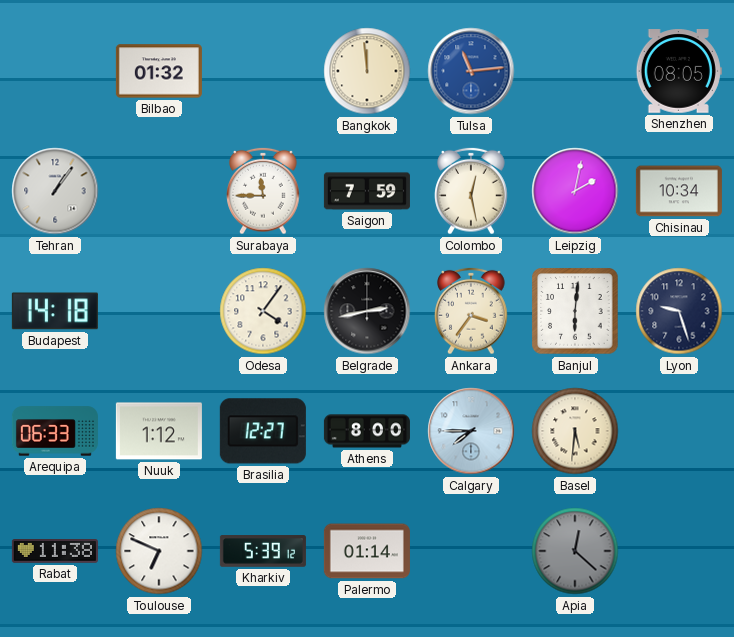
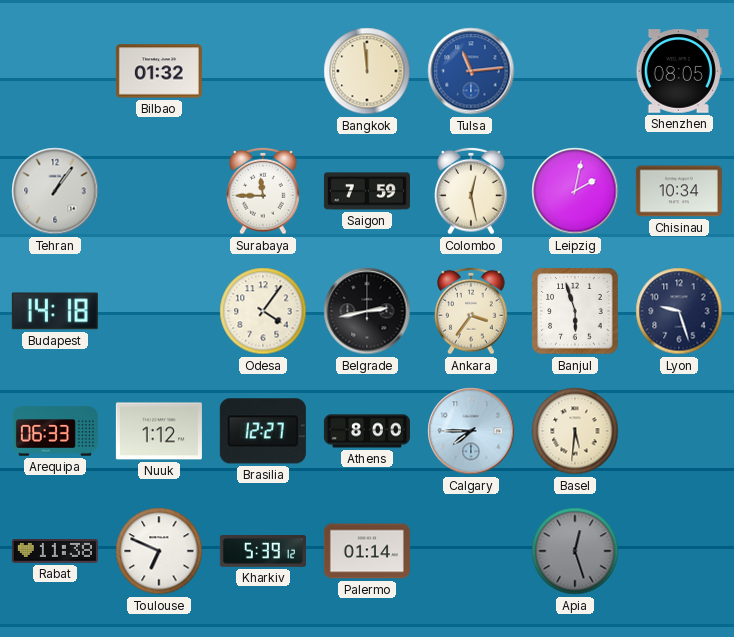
Banjul: 6:01 -> 5:57 (575, 311)
Apia: 12:22 -> 12:27 (575, 551)
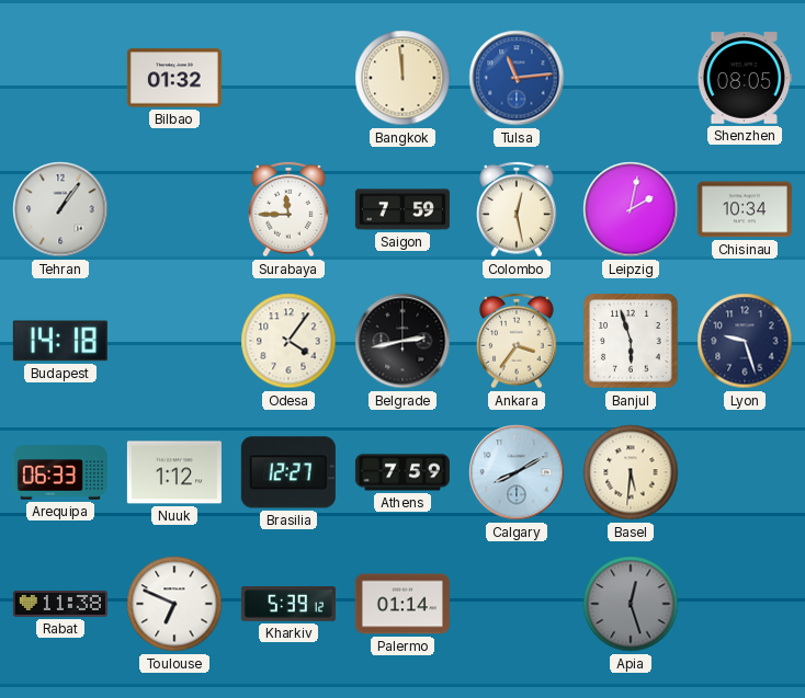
Athens: 8:00 -> 7:59 (402, 472)
Calgary: 7:45 -> 8:10 (517, 472)
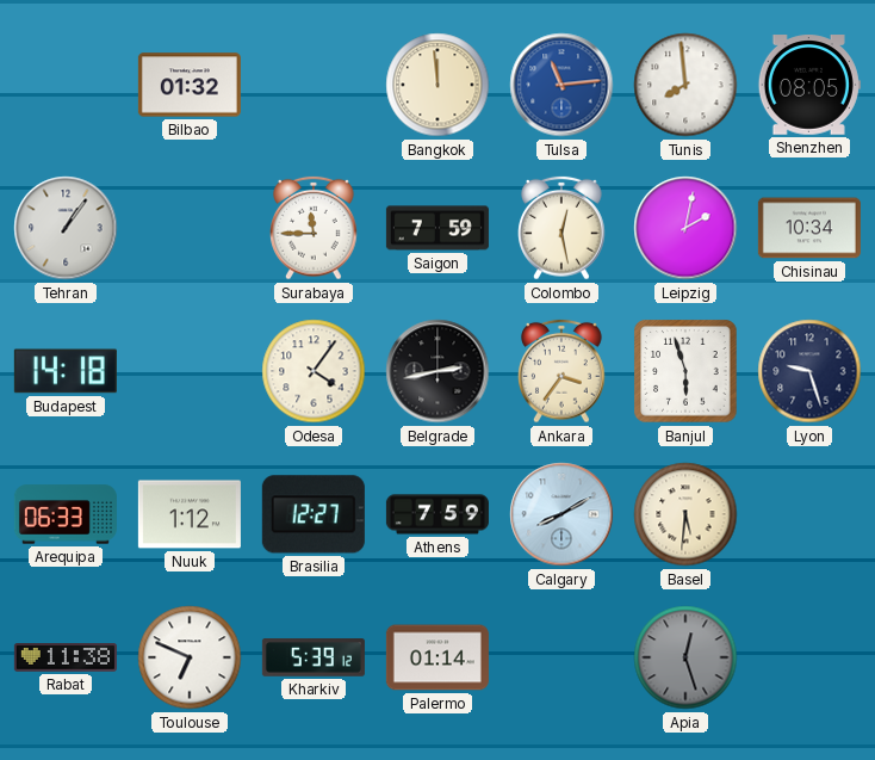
Tunis: none -> 7:59 (685, 85)
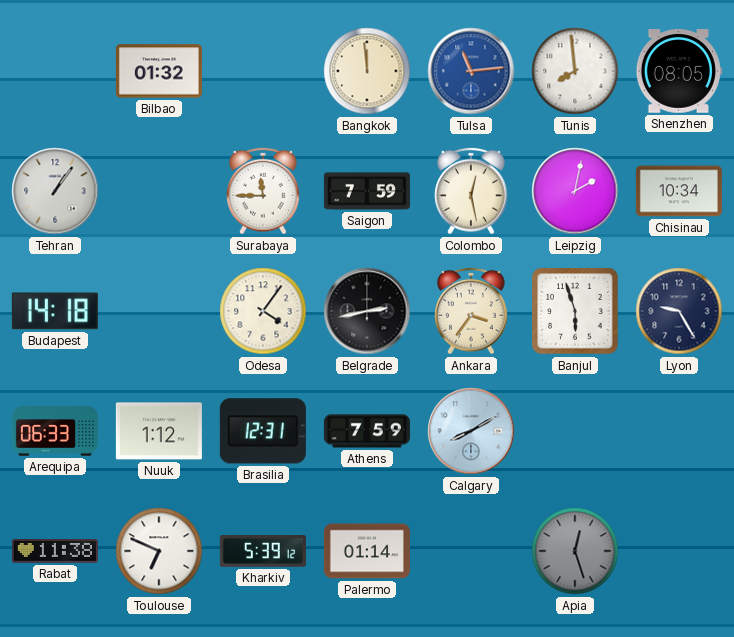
Lyon: 9:27 -> 9:25 (679, 311)
Brasilia: 12:27 -> 12:31 (263, 431)
Basel: 5:31 -> none (685, 514)
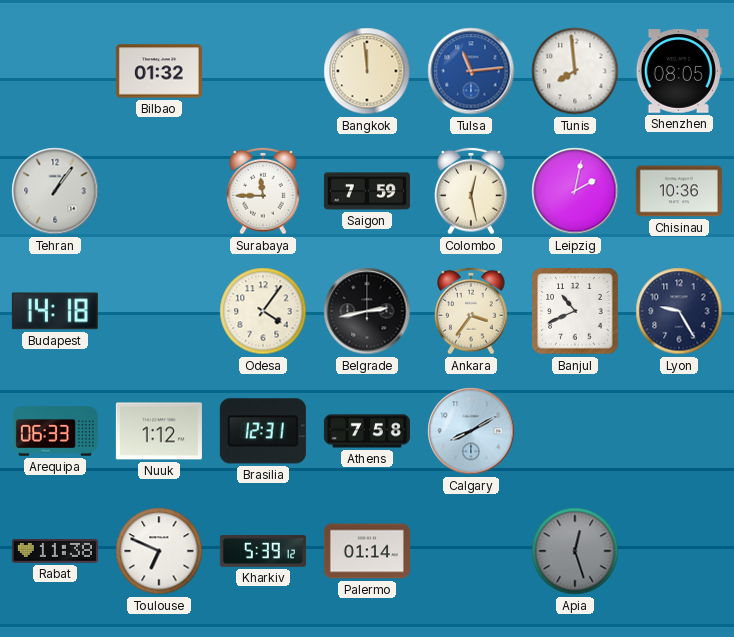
Chisinau: 10:34 -> 10:36 (679, 191)
Banjul: 5:57 -> 10:41 (575, 311)
Athens: 7:59 -> 7:58 (367, 431)
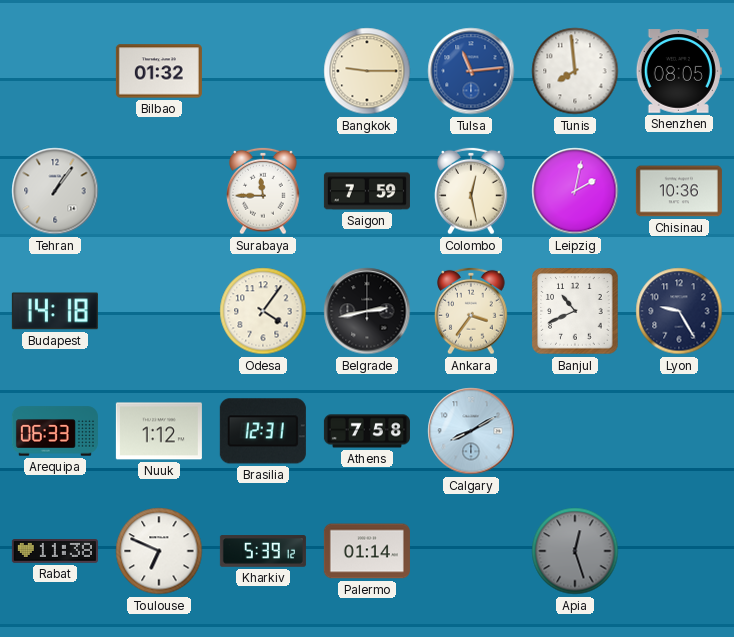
Bangkok: 11:59 -> 9:15 (367, 71)
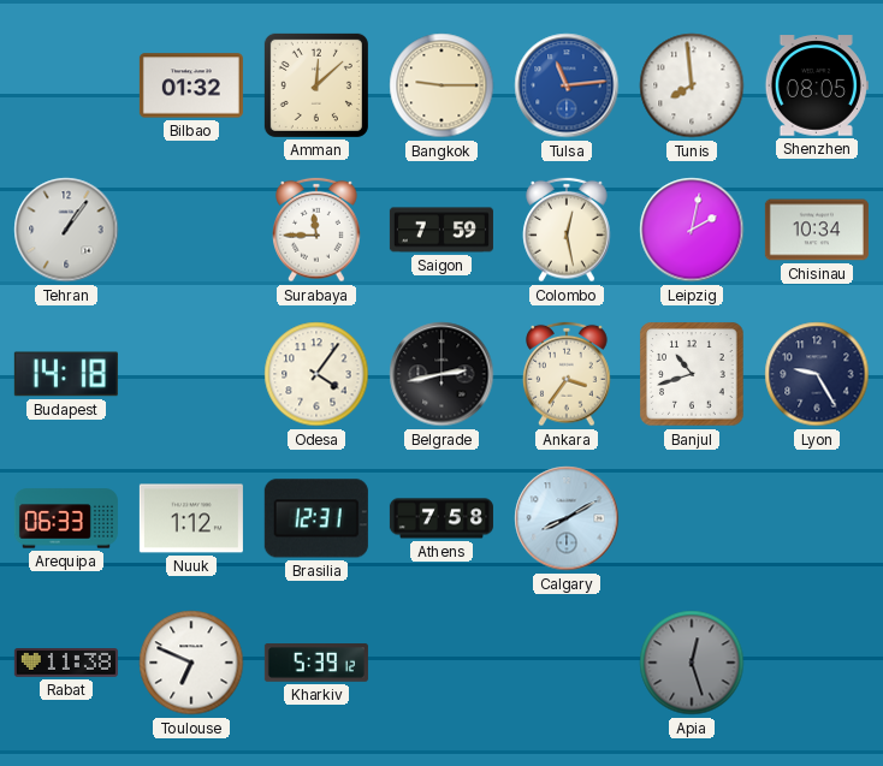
Amman: none -> 12:08 (316, 85)
Chisinau: 10:36 -> 10:34 (817, 230)
Banjul: 10:41 -> 10:42 (692, 374)
Palermo: 01:14 -> none (367, 551)
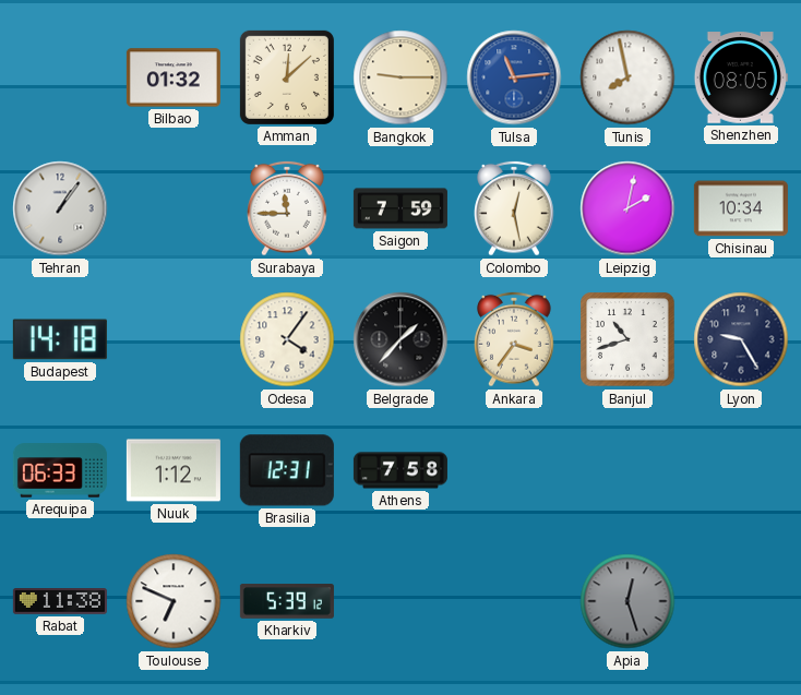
Tunis: 7:59 -> 7:58 (627, 77)
Belgrade: 2:43 -> 1:37 (400, 339)
Calgary: 8:10 -> none (567, 518)
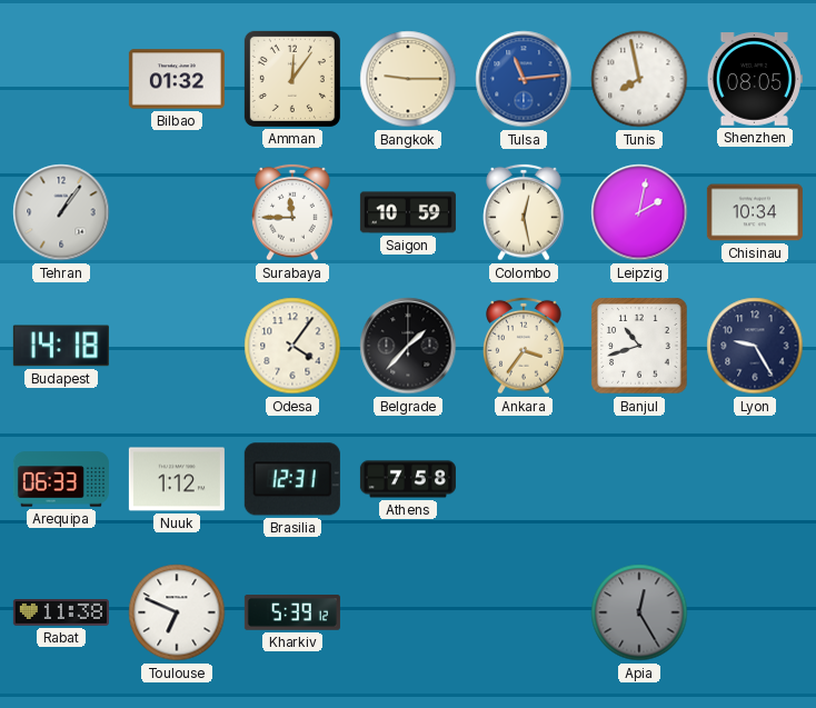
Amman: 12:08 -> 12:06 (292, 79)
Saigon: 7:59 -> 10:59 (408, 212)
Apia: 12:27 -> 12:25 (639, 612)
